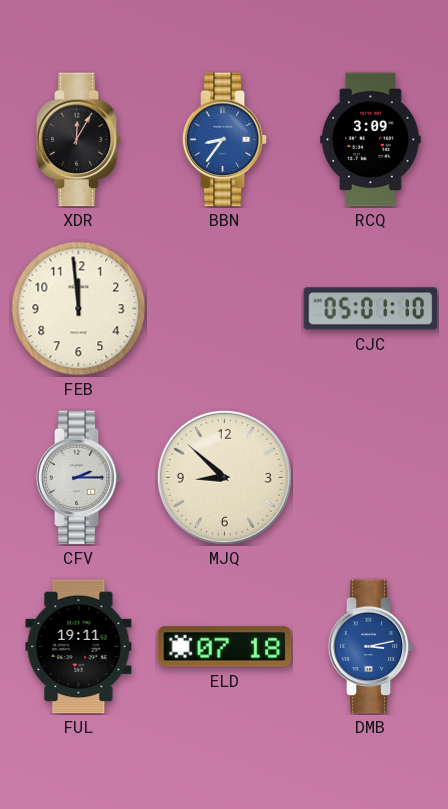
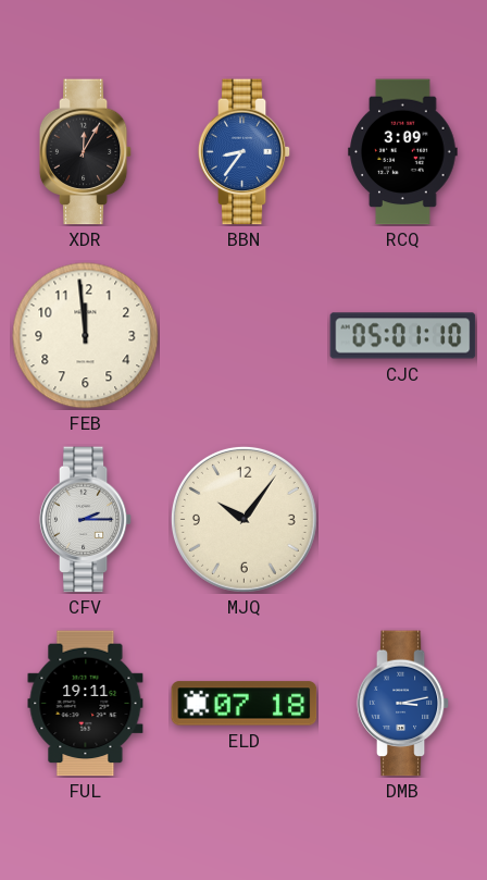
MJQ: 8:52 -> 10:06 (243, 519)
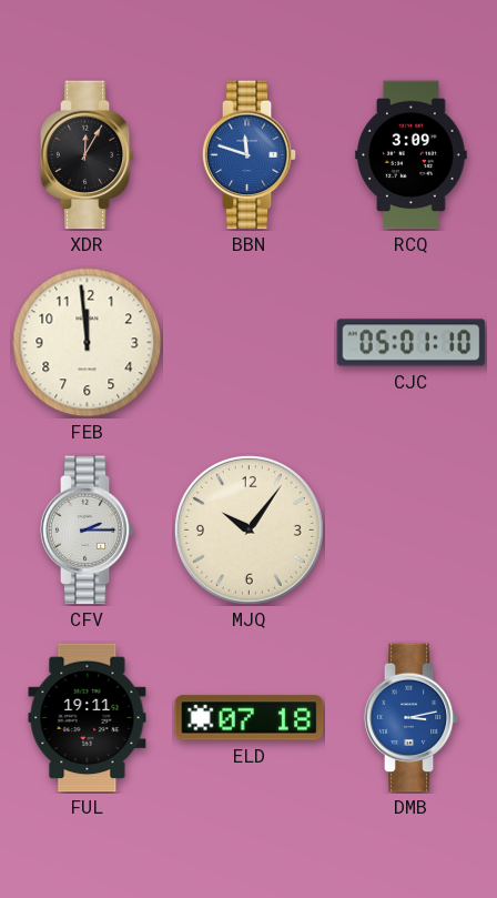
BBN: 8:36 -> 11:48 (250, 155)
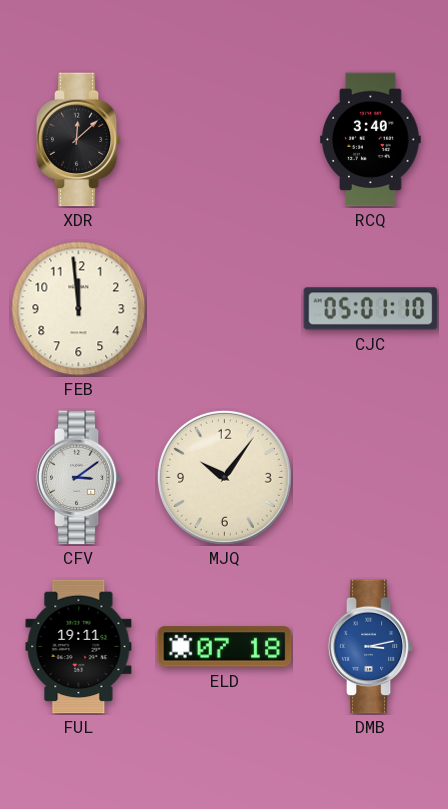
XDR: 12:05 -> 12:08 (79, 140)
BBN: 11:48 -> none (250, 155)
RCQ: 3:09 -> 3:40 (371, 140)
CFV: 2:15 -> 3:09 (79, 478)
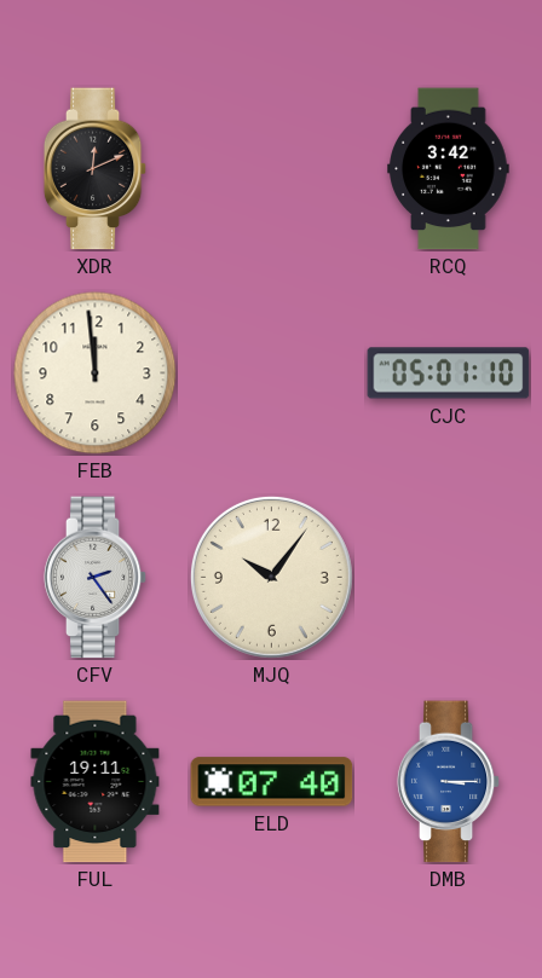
XDR: 12:08 -> 12:11 (96, 169)
RCQ: 3:40 -> 3:42 (449, 169)
CFV: 3:09 -> 2:24 (96, 578)
ELD: 07:18 -> 07:40 (272, 782)
DMB: 3:13 -> 3:15 (449, 782)
